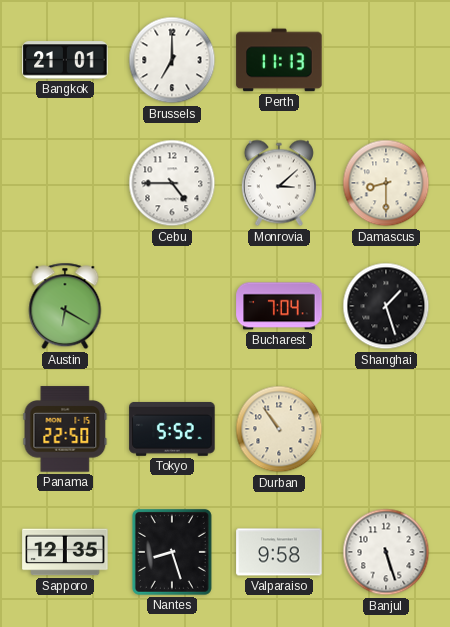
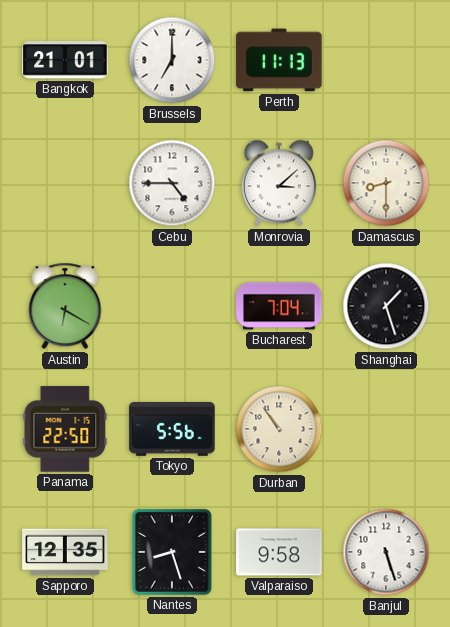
Tokyo: 5:52 -> 5:56 (172, 429)
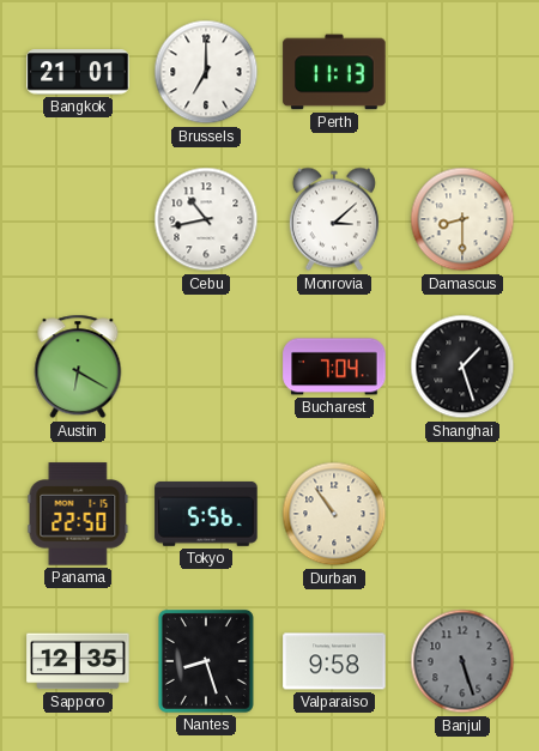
Cebu: 4:45 -> 10:43 (206, 219)
Banjul dial: white -> grey (462, 661)
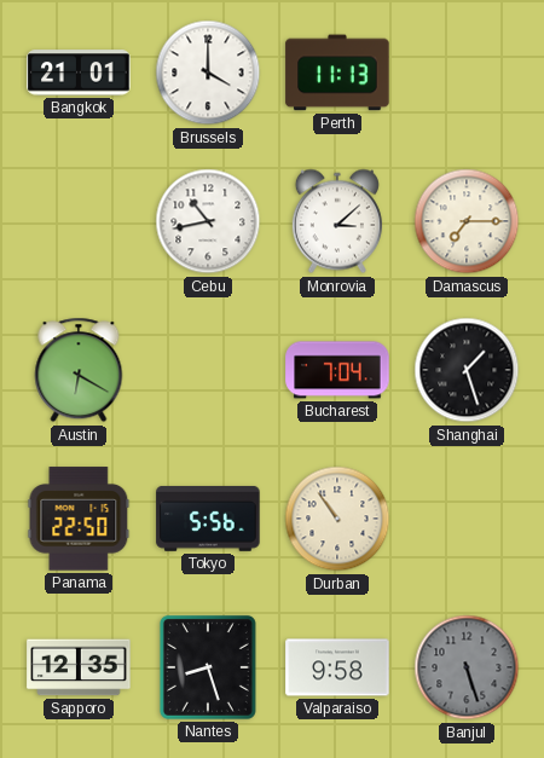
Brussels: 7:00 -> 4:00 (208, 73)
Damascus: 8:30 -> 7:15 (467, 221)
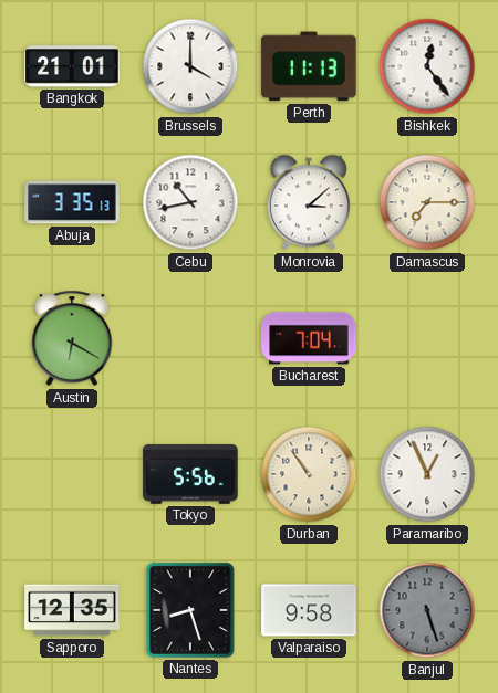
Bishkek: none -> 12:24 (427, 66)
Abuja: none -> 3:35 (72, 202)
Shanghai: 1:27 -> none (467, 370)
Panama: 22:50 -> none (79, 519)
Paramaribo: none -> 12:56 (427, 474)
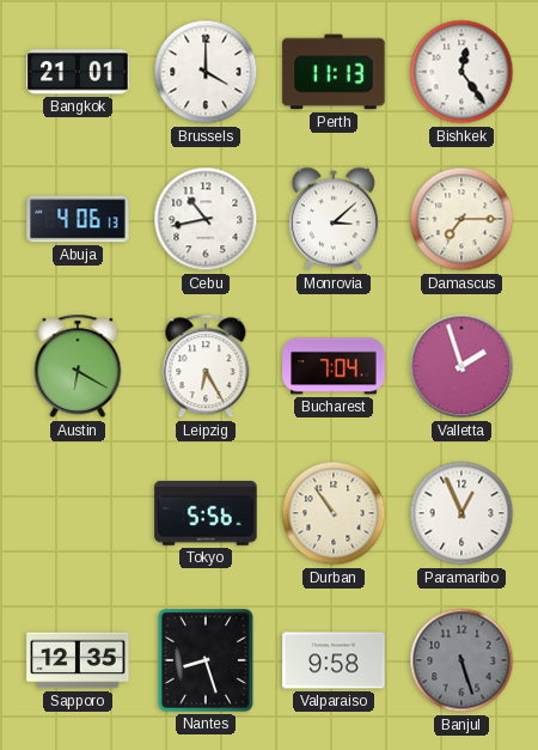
Abuja: 3:35 -> 4:06 (78, 219)
Leipzig: none -> 6:25 (206, 366)
Valletta: none -> 1:57 (461, 366)
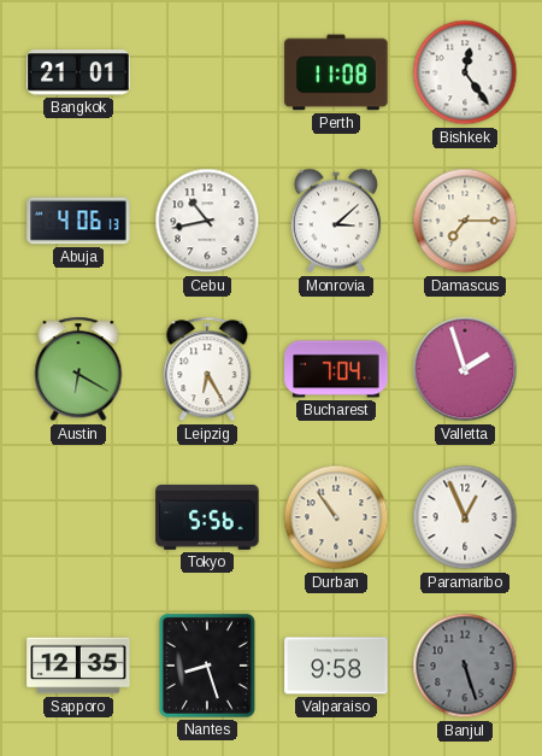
Brussels: 4:00 -> none (206, 72)
Perth: 11:13 -> 11:08 (336, 72)
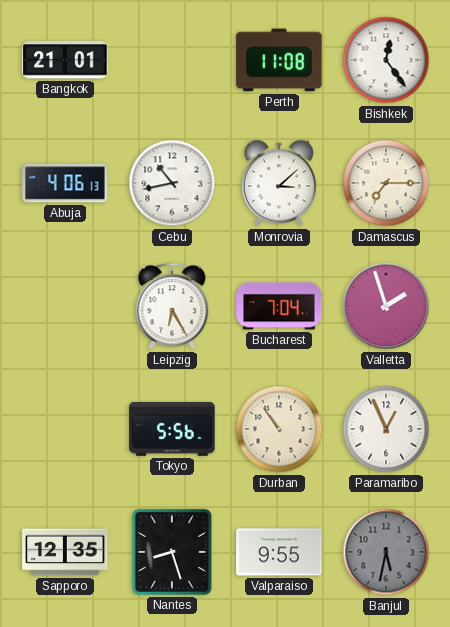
Austin: 6:20 -> none (78, 369)
Valparaiso: 9:58 -> 9:55 (279, 552)
Banjul: 5:27 -> 5:32 (386, 552)
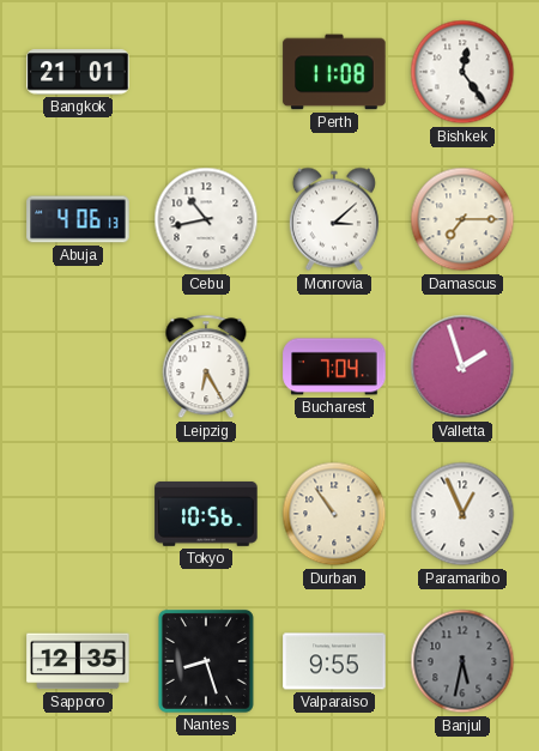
Tokyo: 5:56 -> 10:56 (206, 514)
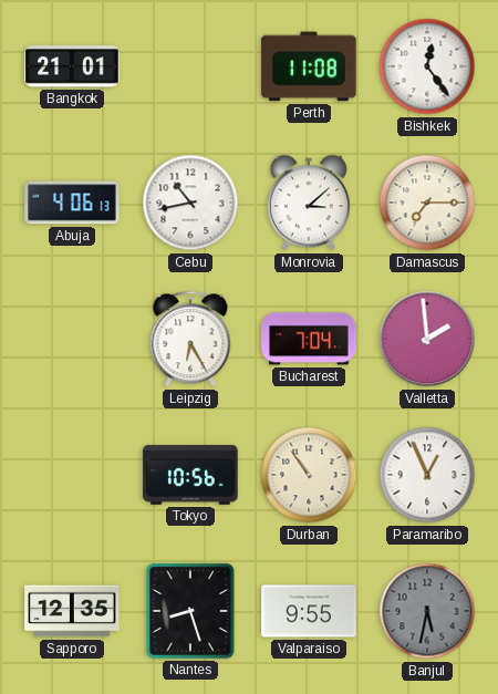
Valletta: 1:57 -> 1:59 (427, 339)
